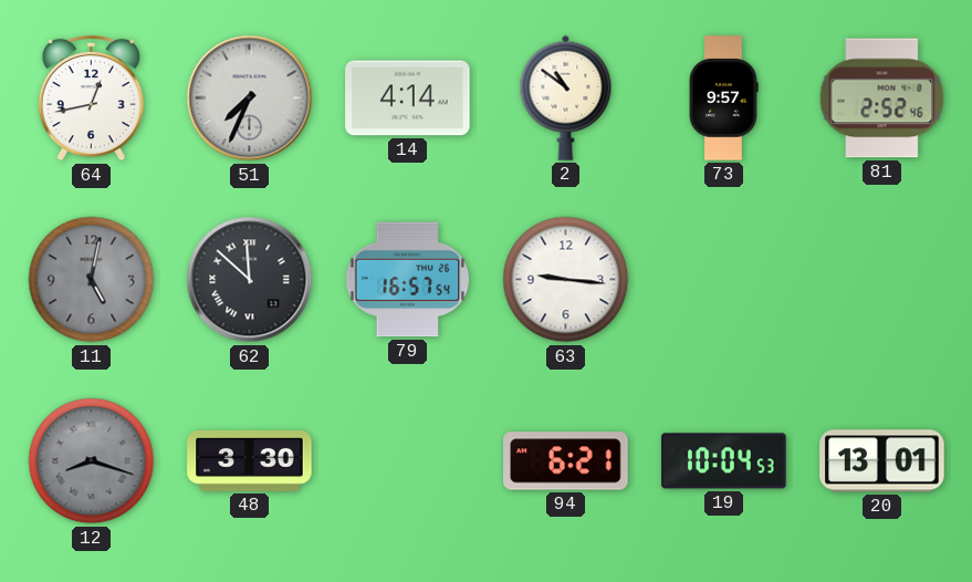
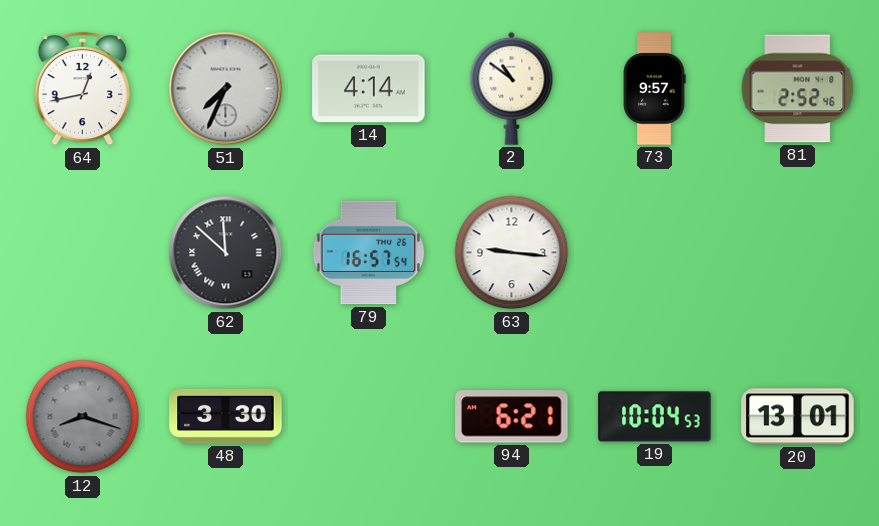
11: 5:02 -> none (92, 280)
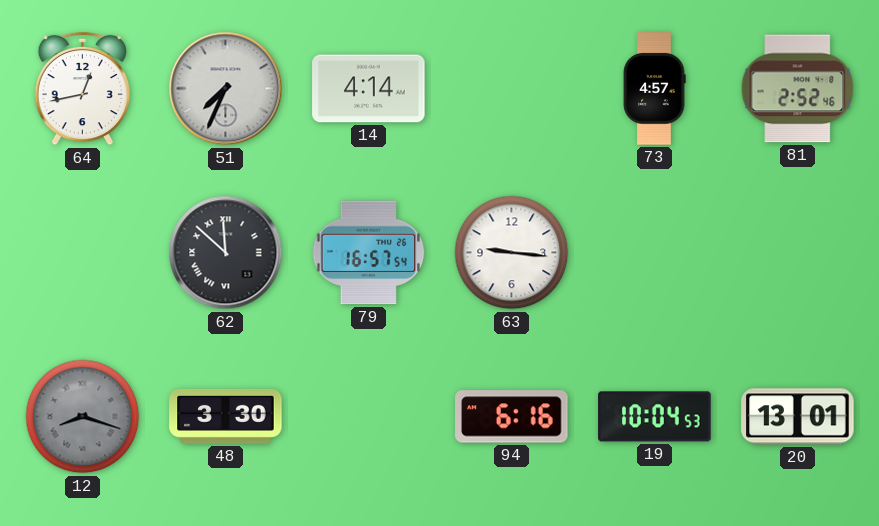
2: 10:51 -> none (512, 88)
73: 9:57 -> 4:57 (654, 89)
94: 6:21 -> 6:16 (512, 417)
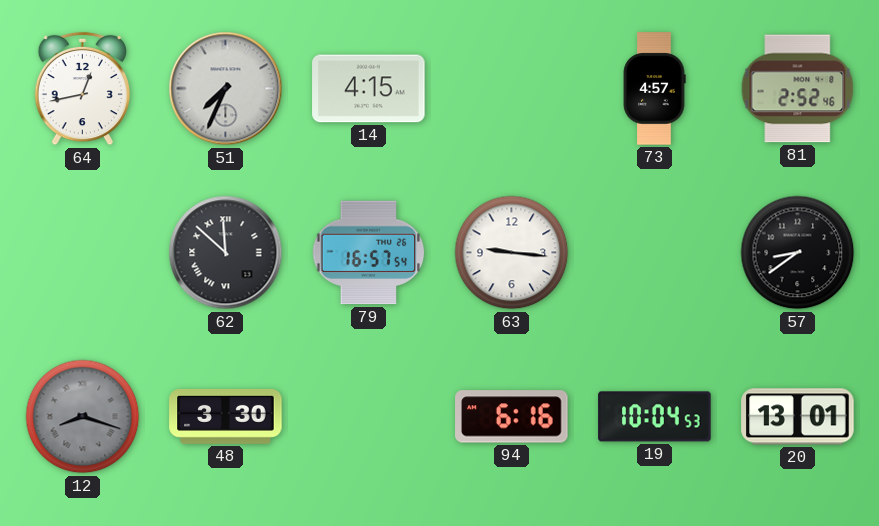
14: 4:14 -> 4:15 (369, 89)
57: none -> 8:39 (798, 253)
